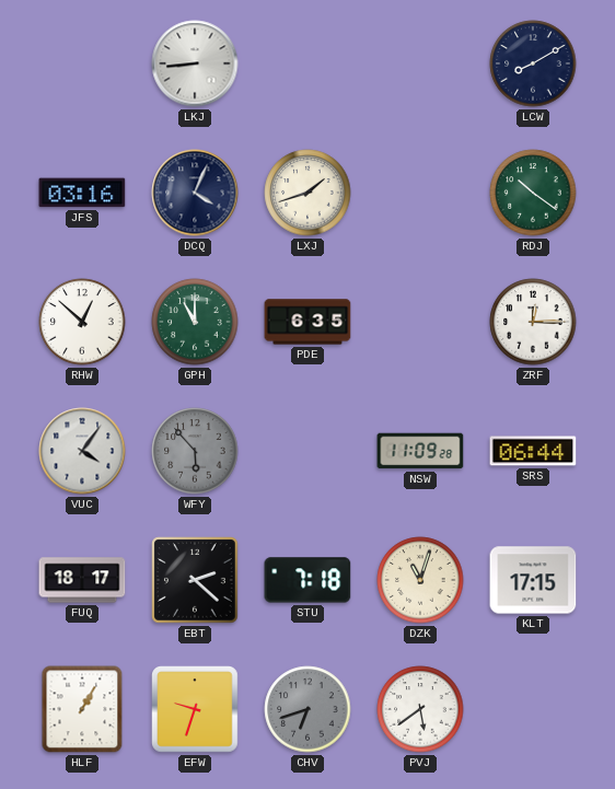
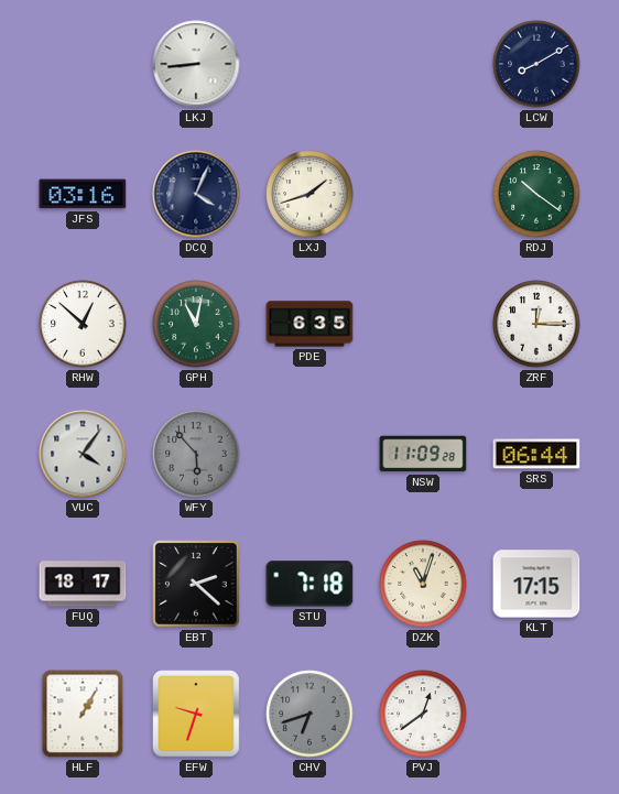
GPH: 11:00 -> 11:02 (196, 324)
PVJ: 5:39 -> 12:39 (423, 714)
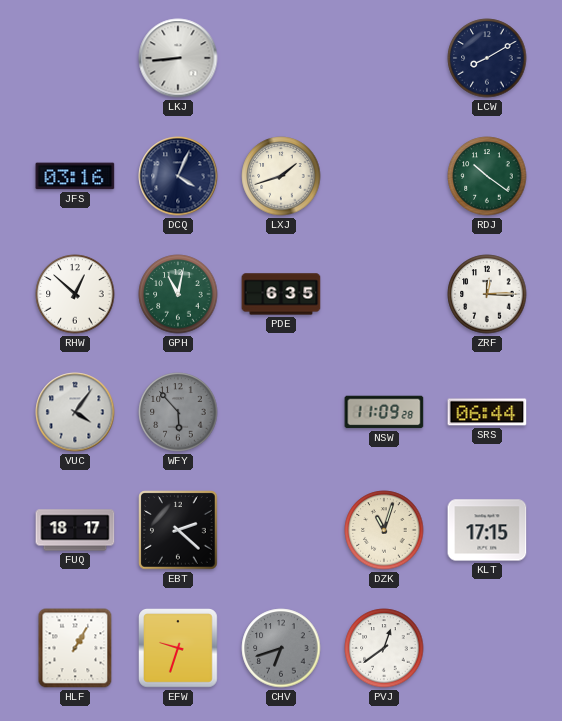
STU: 7:18 -> none (309, 584)
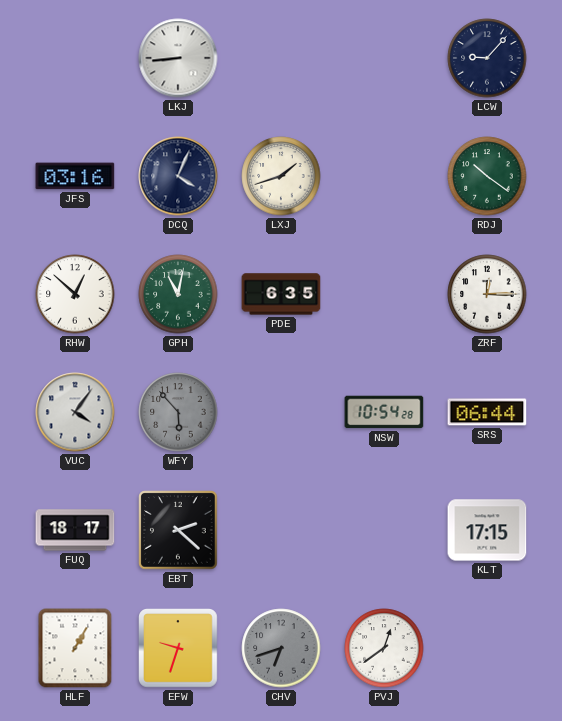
LCW: 8:10 -> 9:07 (487, 58)
NSW: 11:09 -> 10:54 (384, 412)
DZK: 11:03 -> none (384, 530)
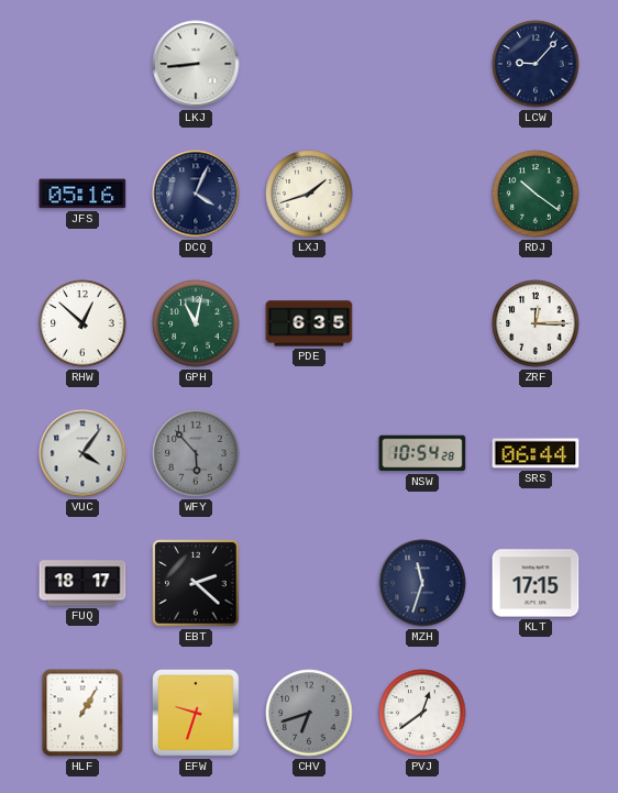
JFS: 03:16 -> 05:16 (82, 194)
MZH: none -> 11:33 (422, 583)
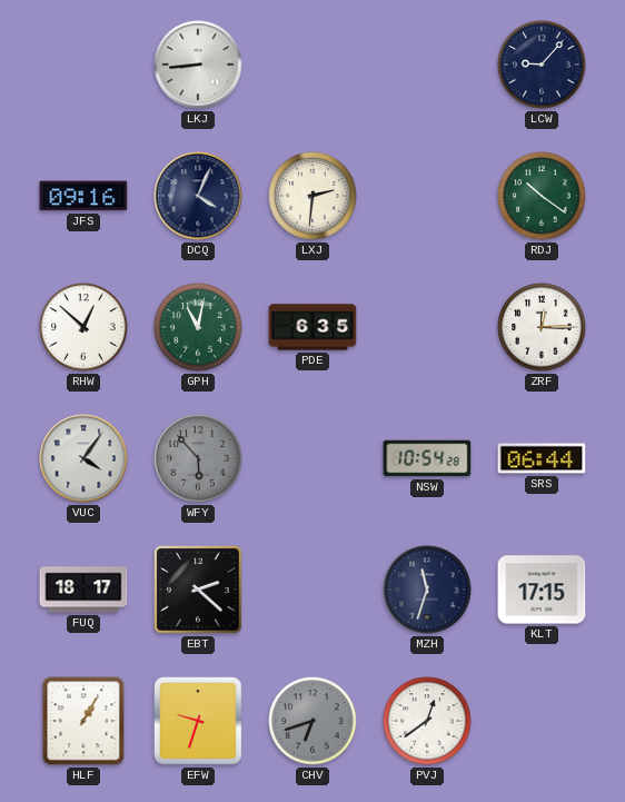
JFS: 05:16 -> 09:16 (83, 196)
LXJ: 1:42 -> 2:31 (312, 196)
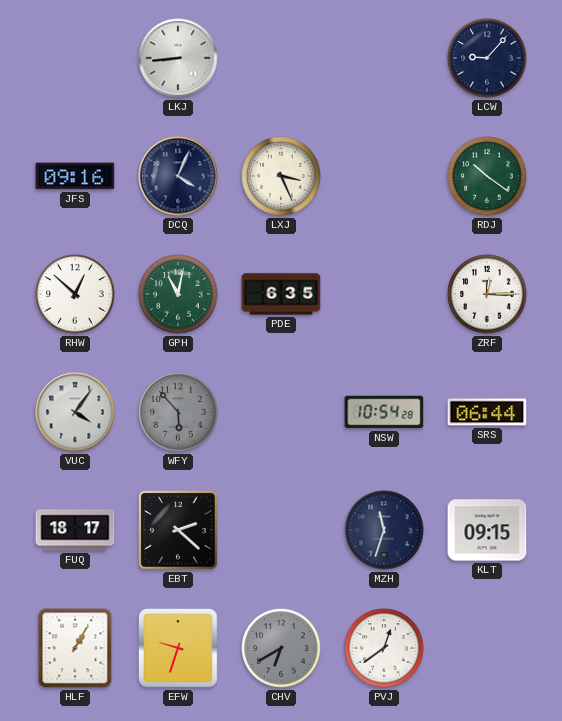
LXJ: 2:31 -> 3:26 (281, 176)
KLT: 17:15 -> 09:15 (487, 530)
CHV: 6:42 -> 6:40 (281, 648)
